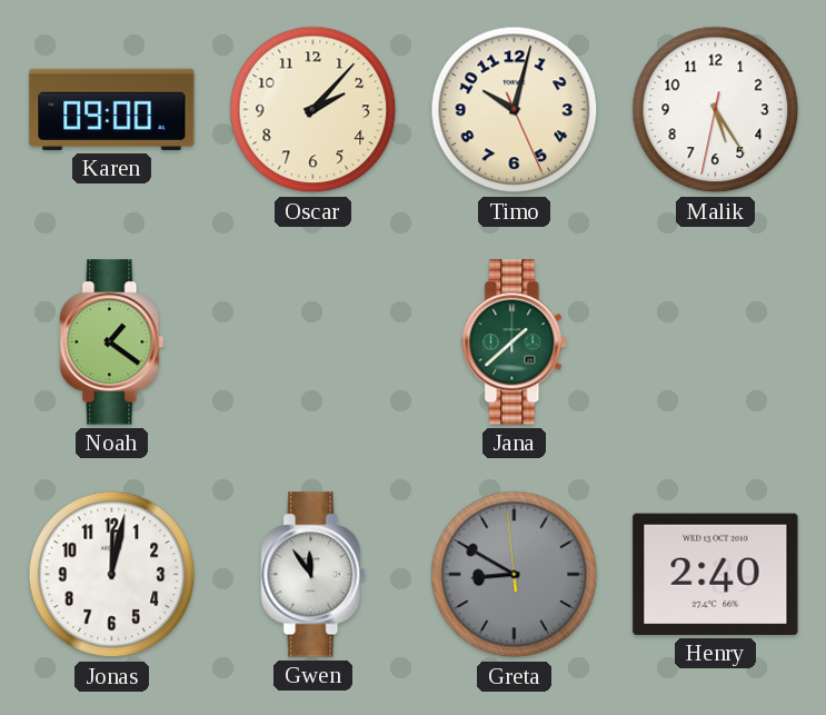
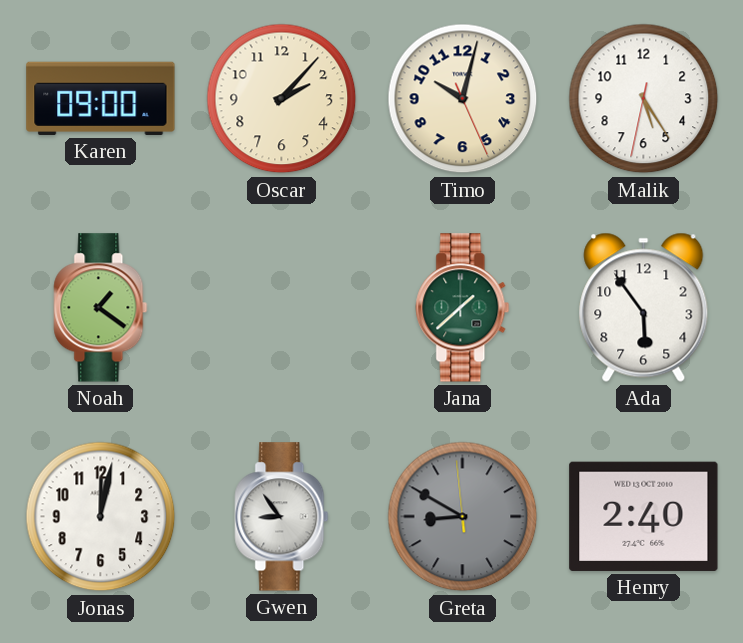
Ada: none -> 5:54 (644, 307)
Gwen: 11:54 -> 8:54 (282, 517)
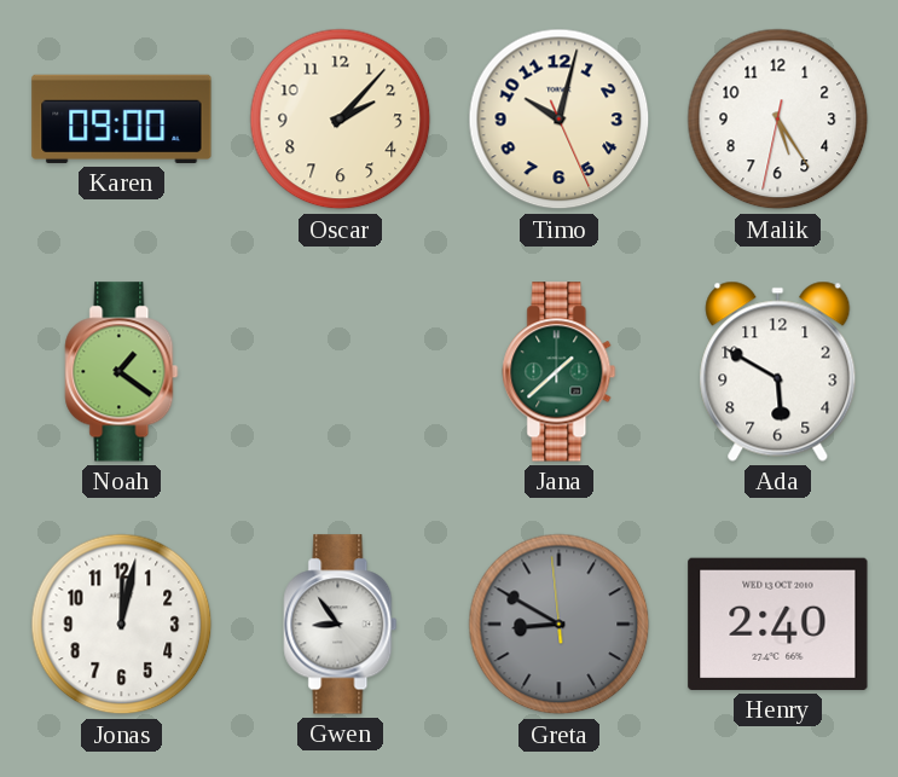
Ada: 5:54 -> 5:50 (778, 371)
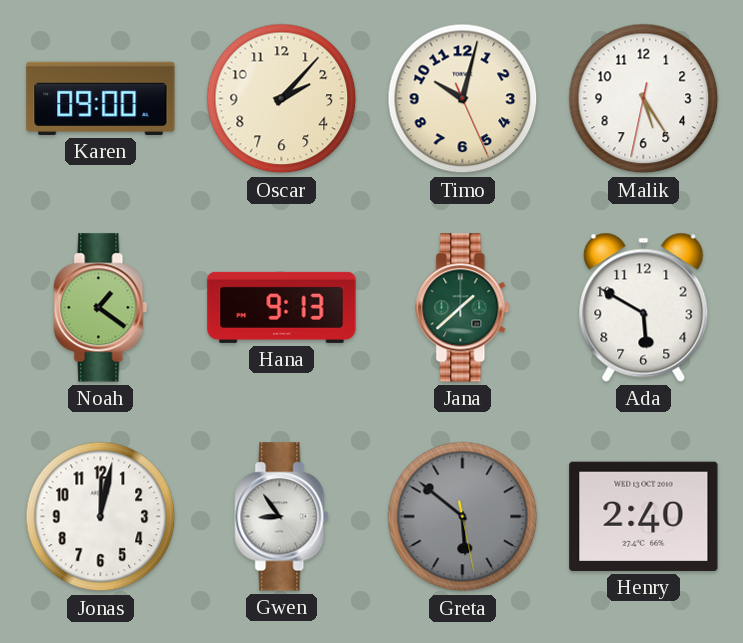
Hana: none -> 9:13 (282, 307)
Greta: 8:49 -> 5:51 (463, 517)
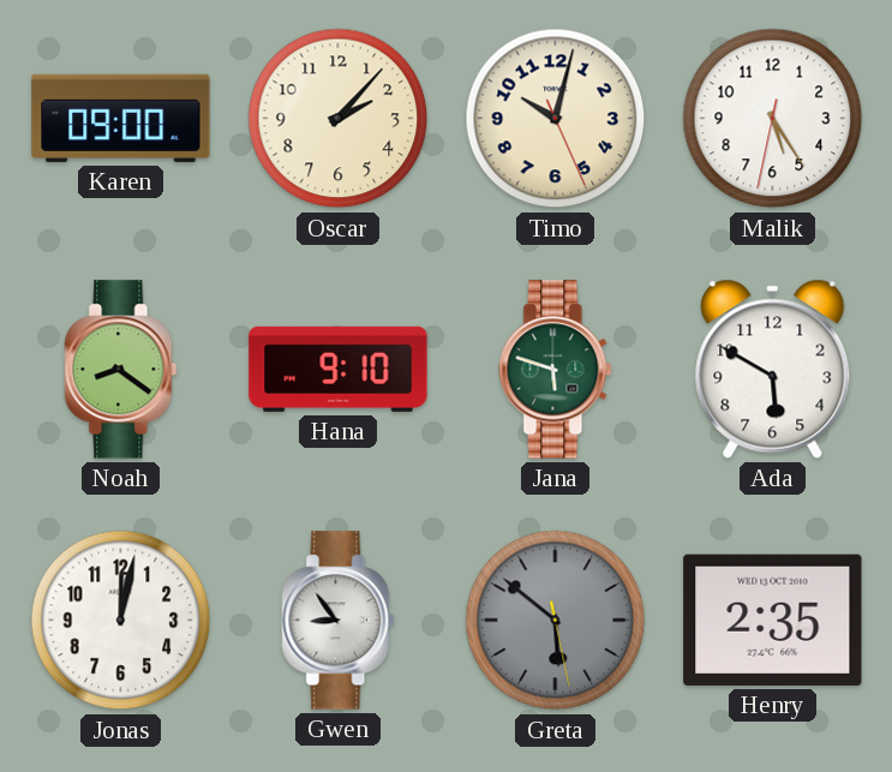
Noah: 1:21 -> 8:21 (121, 370)
Hana: 9:13 -> 9:10 (339, 369)
Jana: 1:38 -> 5:48 (556, 370)
Henry: 2:40 -> 2:35 (773, 620)
